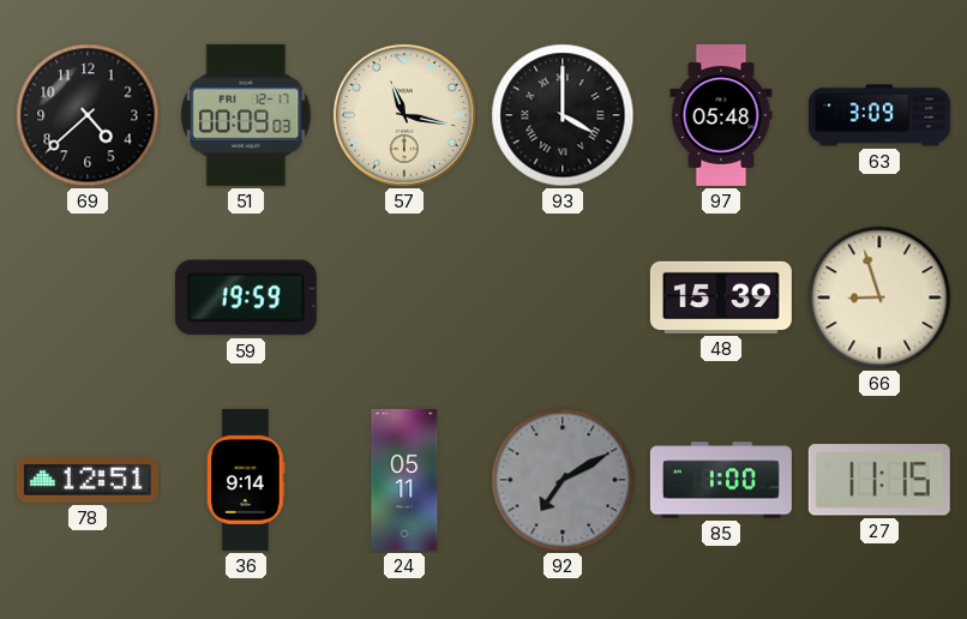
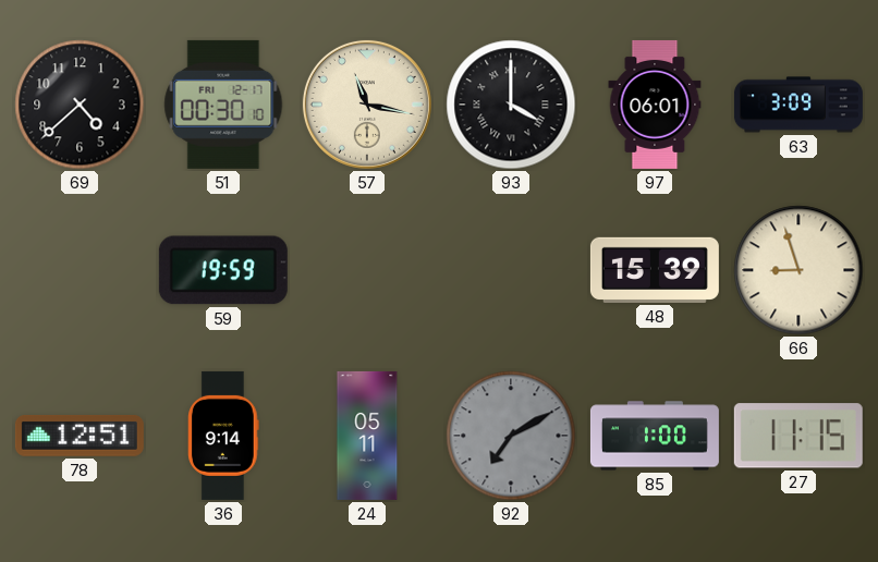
51: 00:09 -> 00:30 (223, 105)
97: 05:48 -> 06:01 (655, 105)
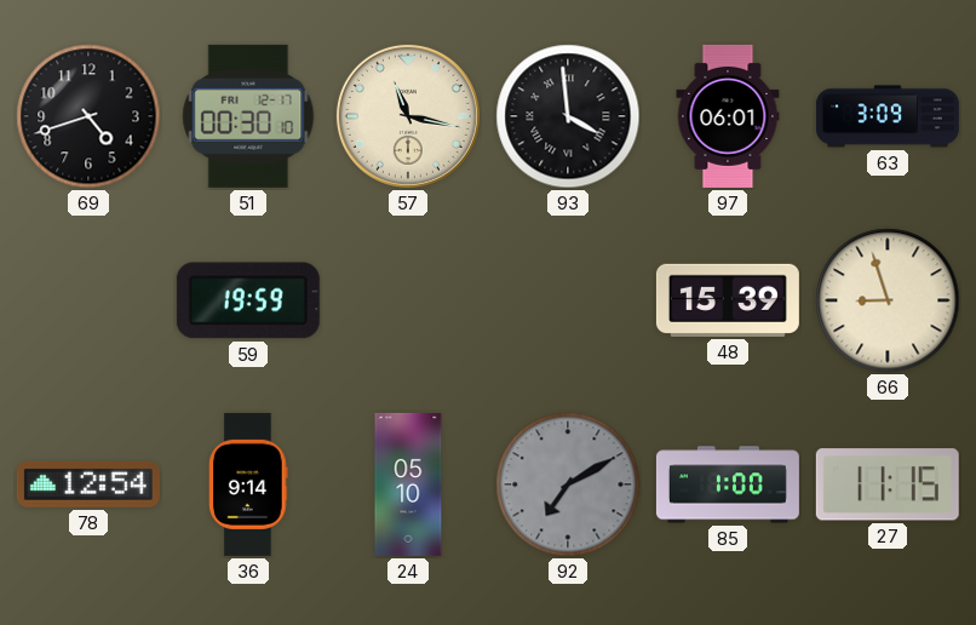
69: 4:38 -> 4:42 (88, 116)
93: 4:00 -> 3:59 (568, 116)
78: 12:51 -> 12:54 (88, 484)
24: 05:11 -> 05:10 (408, 484)
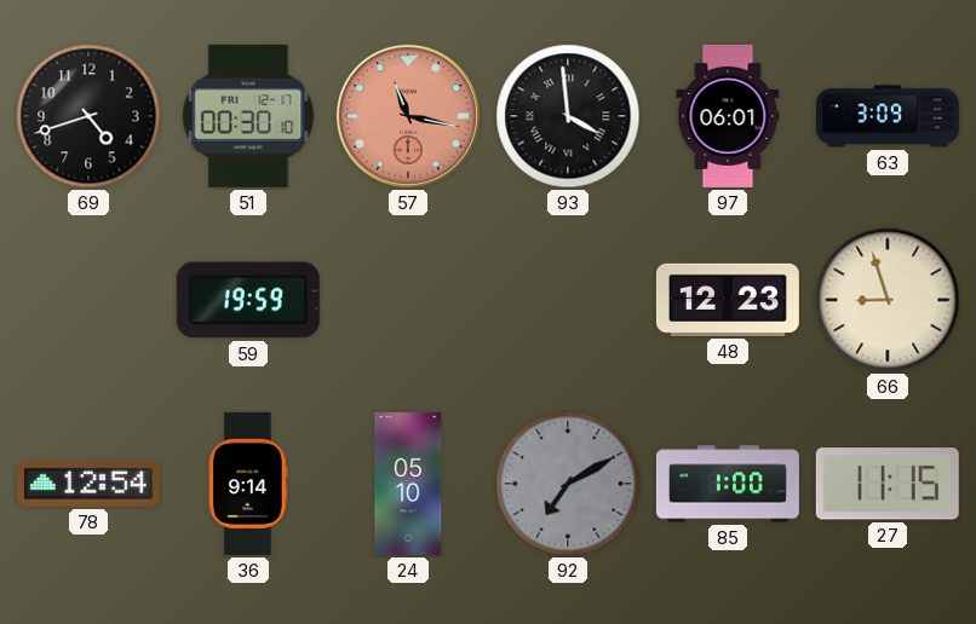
57 dial: cream -> salmon (408, 116)
48: 15:39 -> 12:23 (728, 300)
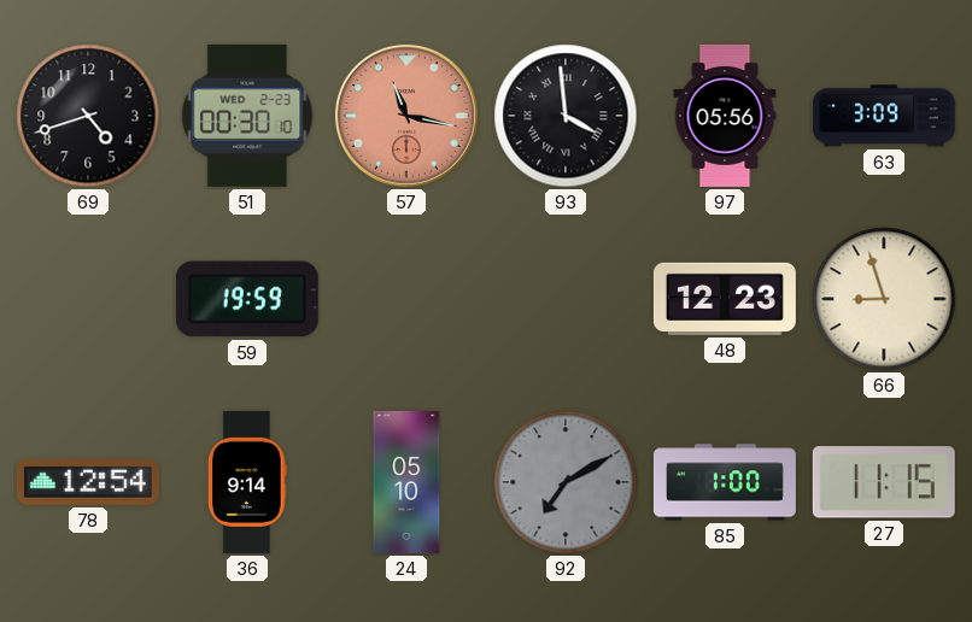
51 date: FRI 12-17 -> WED 2-23 (247, 116)
97: 06:01 -> 05:56 (725, 116)
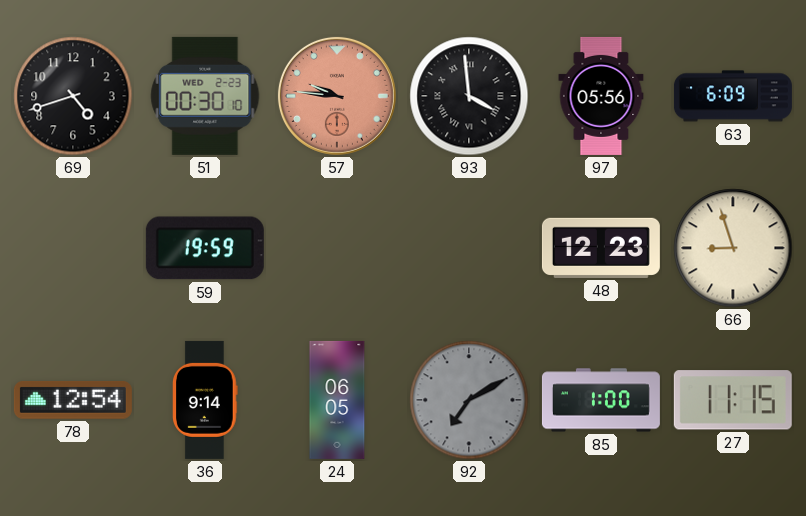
57: 11:17 -> 9:46 (337, 96)
63: 3:09 -> 6:09 (733, 96)
24: 05:10 -> 06:05 (337, 400)
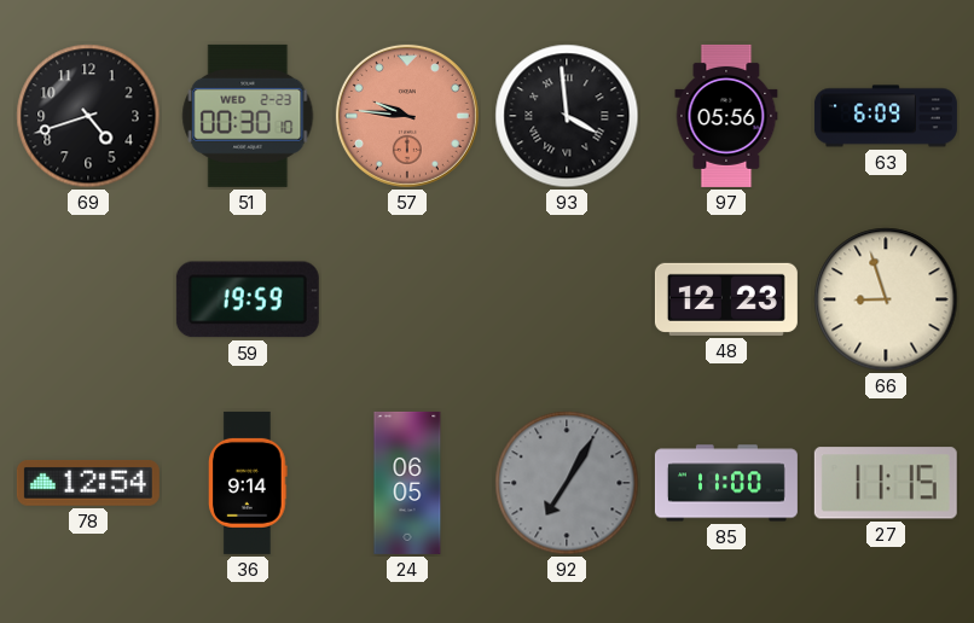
92: 7:10 -> 7:05 (567, 483)
85: 1:00 -> 11:00 (726, 483)
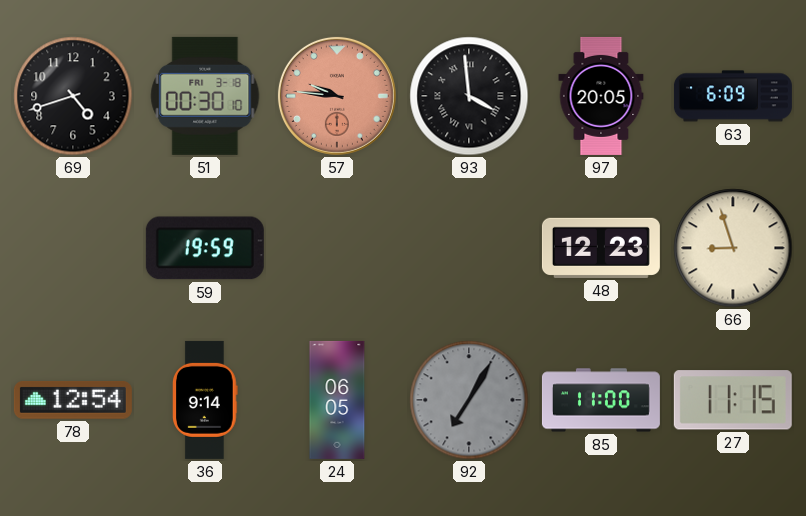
51 date: WED 2-23 -> FRI 3-18 (205, 96)
97: 05:56 -> 20:05 (601, 96)
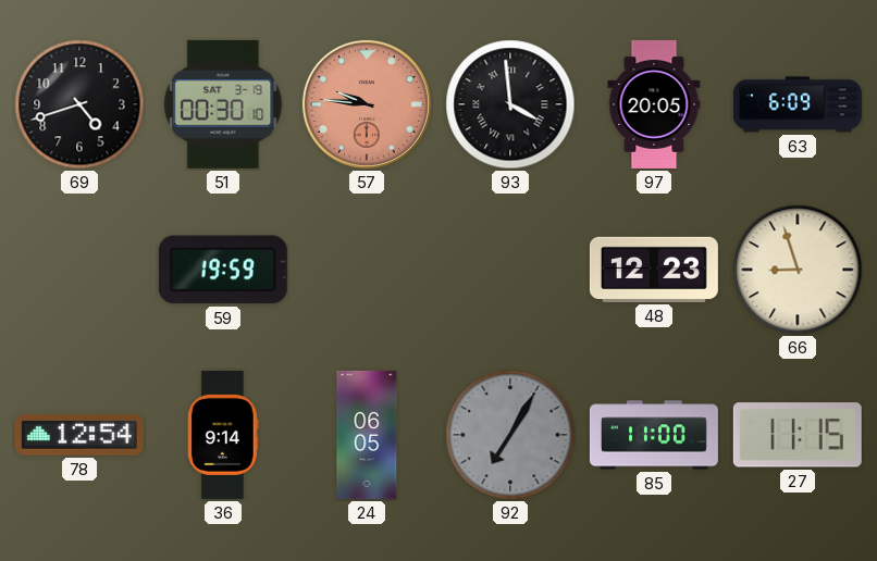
51 date: FRI 3-18 -> SAT 3-19 (223, 104)
